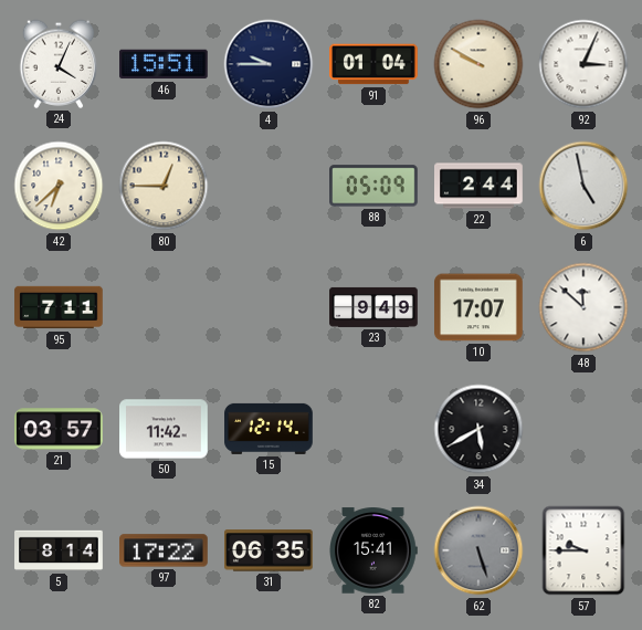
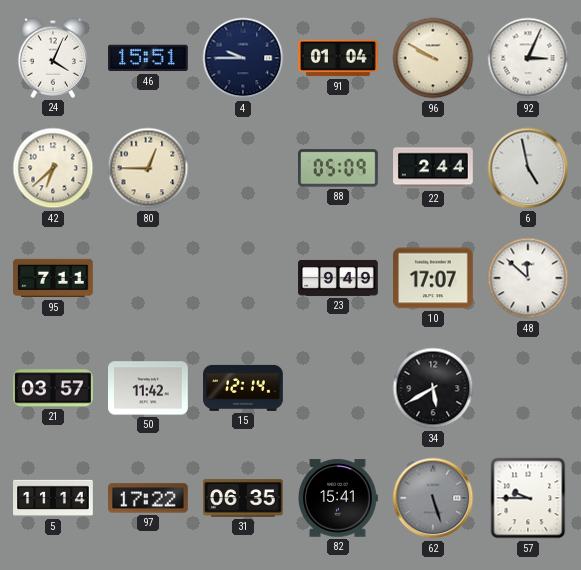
5: 8:14 -> 11:14 (53, 498)
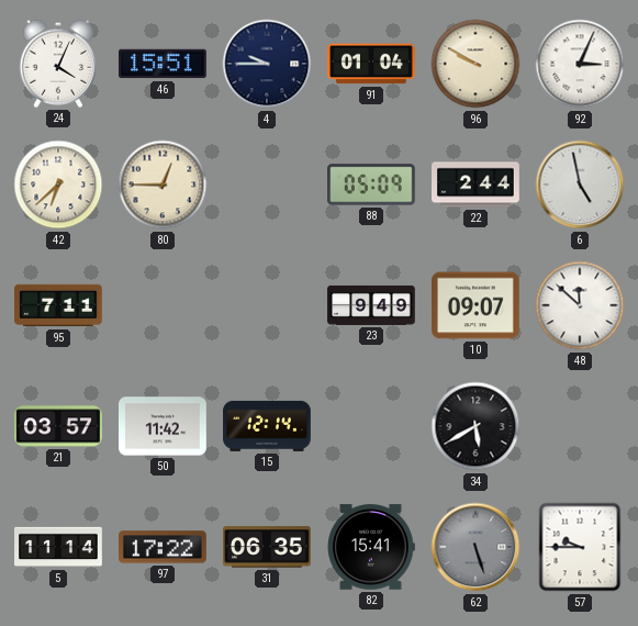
10: 17:07 -> 09:07 (477, 305)
